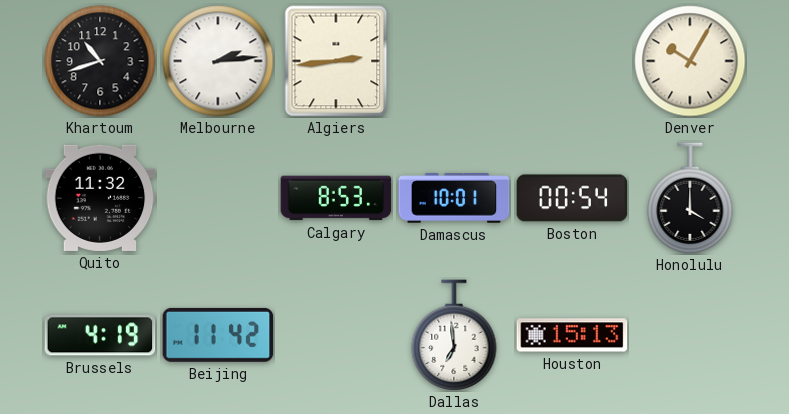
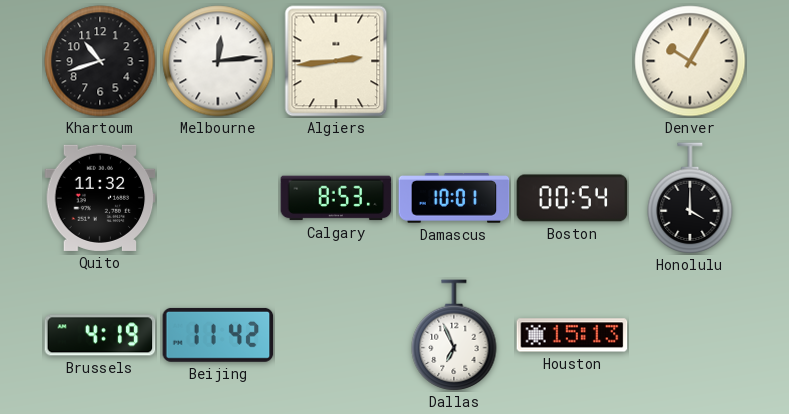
Melbourne: 2:14 -> 12:14 (218, 61)
Dallas: 6:59 -> 6:56 (454, 335)
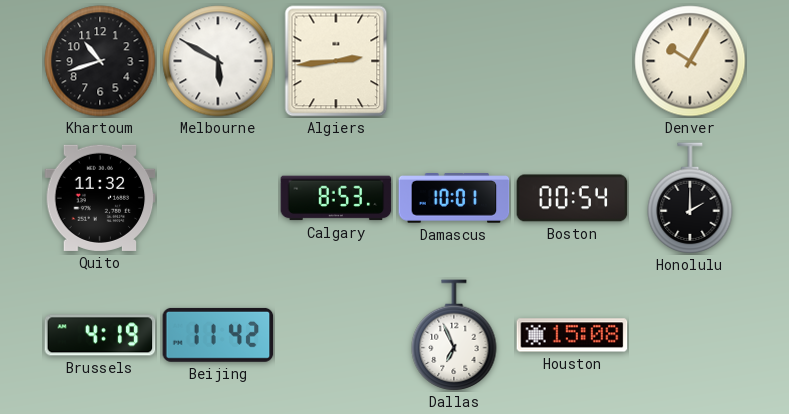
Melbourne: 12:14 -> 5:50 (218, 61)
Honolulu: 4:00 -> 2:00 (690, 198)
Houston: 15:13 -> 15:08 (572, 335)
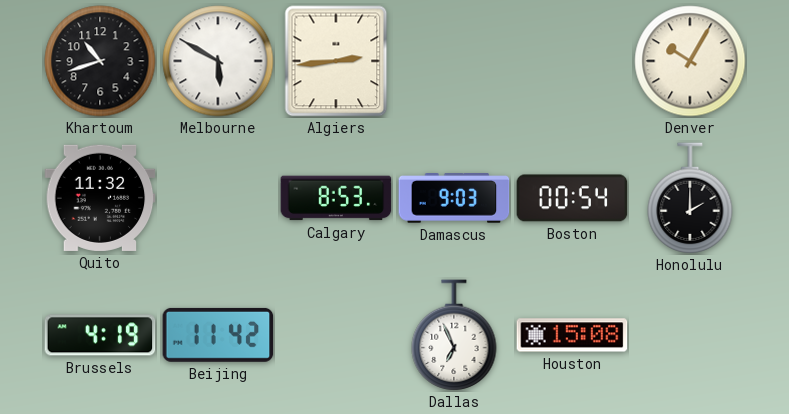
Damascus: 10:01 -> 9:03 (454, 198)
